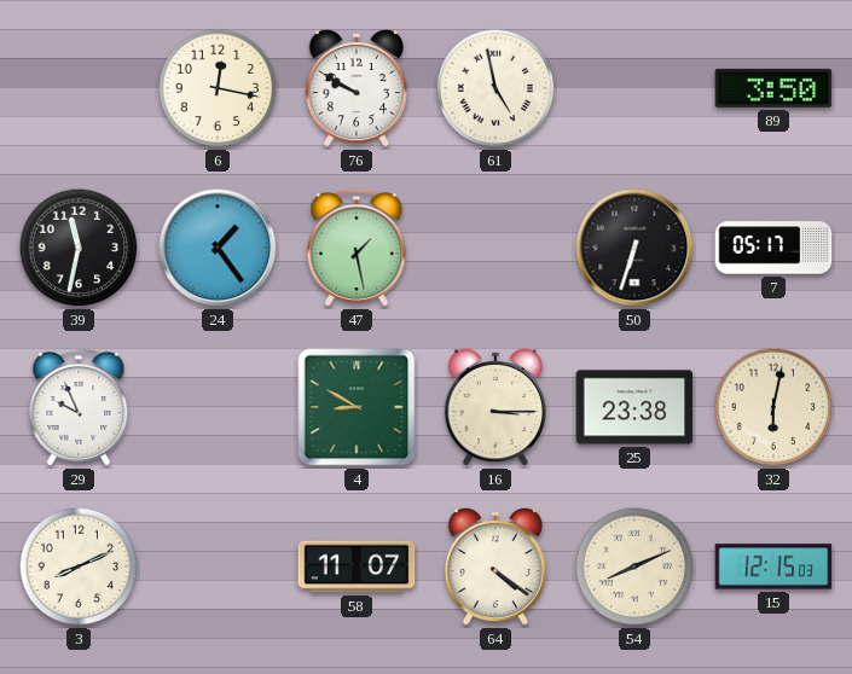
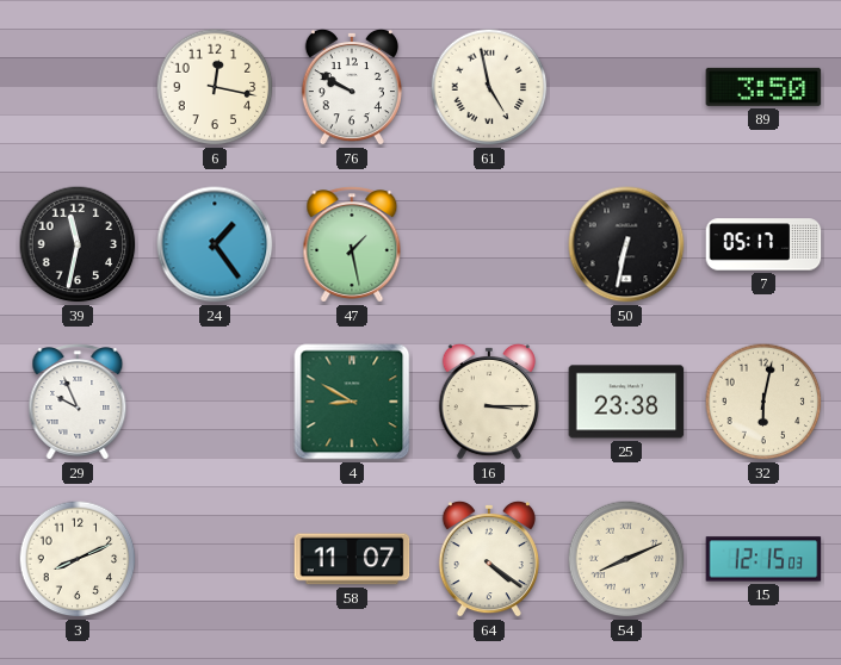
50: 6:33 -> 6:32 (626, 244)
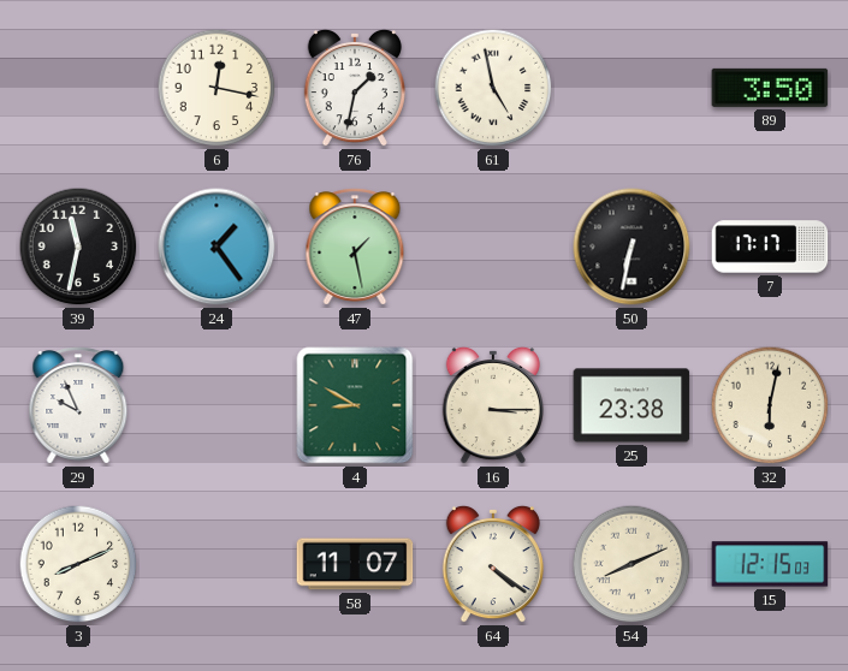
76: 9:50 -> 1:32 (355, 88)
7: 05:17 -> 17:17 (770, 247)
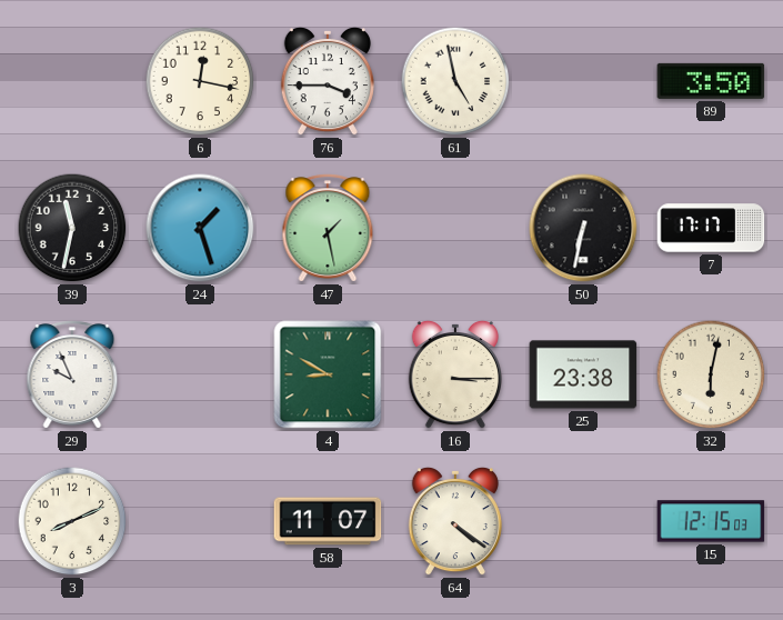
76: 1:32 -> 3:45 (328, 81)
24: 1:24 -> 1:27 (200, 228)
54: 8:11 -> none (631, 564)
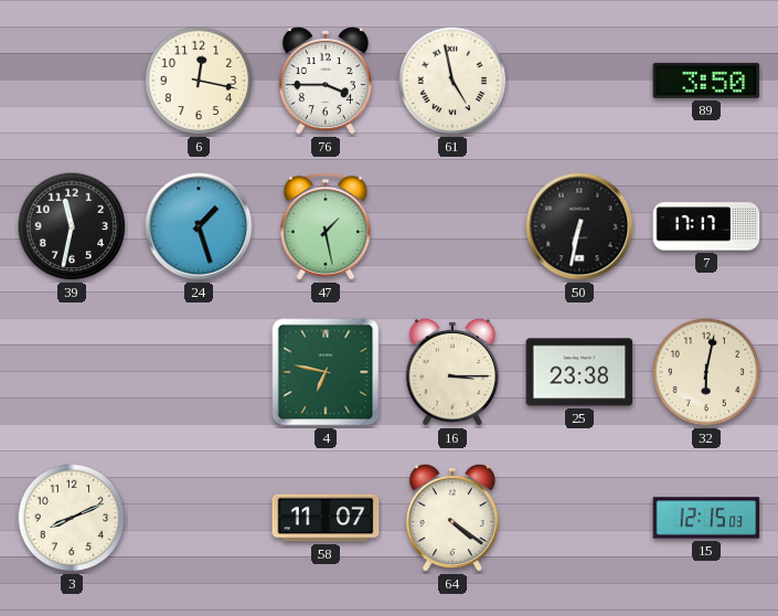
29: 9:56 -> none (72, 374)
4: 8:50 -> 6:47 (326, 372)
